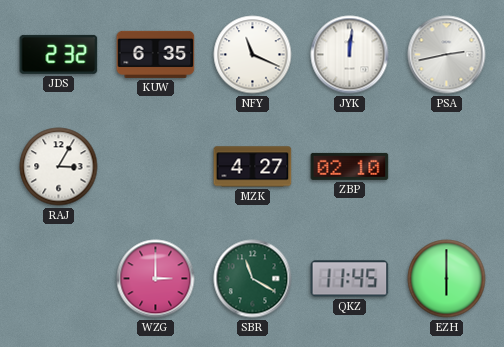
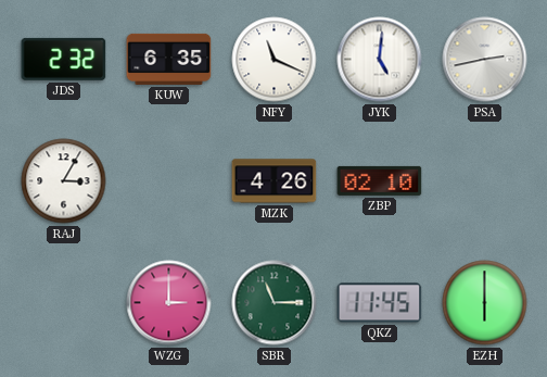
JYK: 12:01 -> 5:01 (380, 60)
MZK: 4:27 -> 4:26 (275, 181)
SBR: 11:20 -> 11:15 (275, 303)
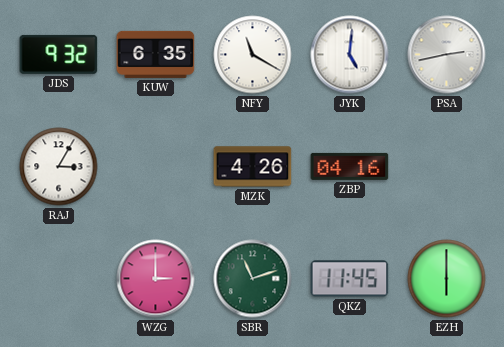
JDS: 2:32 -> 9:32 (59, 54)
NFY: 11:19 -> 11:20 (253, 55)
ZBP: 02:10 -> 04:16 (350, 166)
SBR: 11:15 -> 11:12 (253, 279)
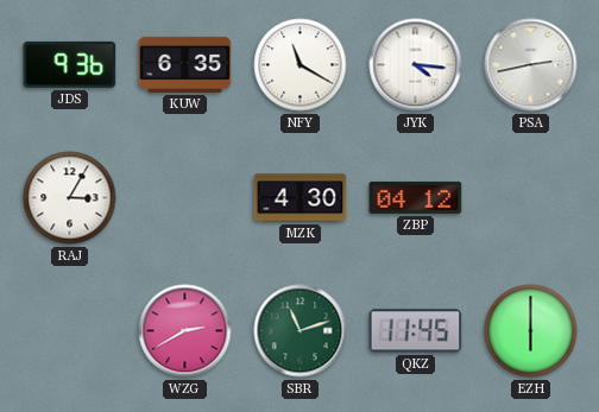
JDS: 9:32 -> 9:36 (70, 64)
JYK: 5:01 -> 4:16 (416, 65)
MZK: 4:26 -> 4:30 (301, 198)
ZBP: 04:16 -> 04:12 (416, 197)
WZG: 3:00 -> 2:40 (185, 331)
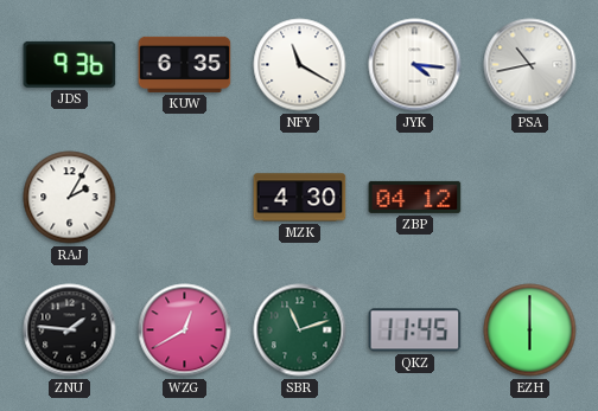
PSA: 2:43 -> 10:43 (530, 65)
RAJ: 3:05 -> 2:05 (70, 198)
ZNU: none -> 1:46 (70, 330)
WZG: 2:40 -> 12:40 (185, 330)
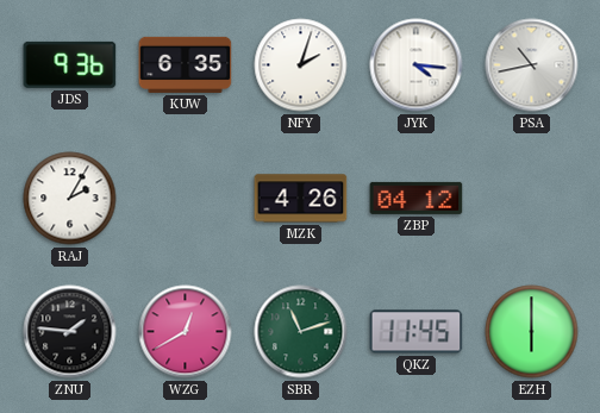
NFY: 11:20 -> 2:03 (301, 65)
MZK: 4:30 -> 4:26 (301, 199)
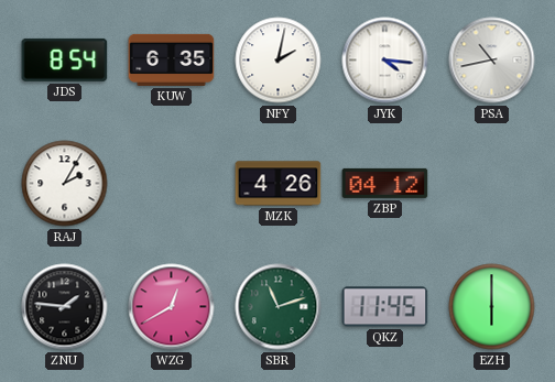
JDS: 9:36 -> 8:54 (65, 59)
NFY: 2:03 -> 2:02 (279, 61)
